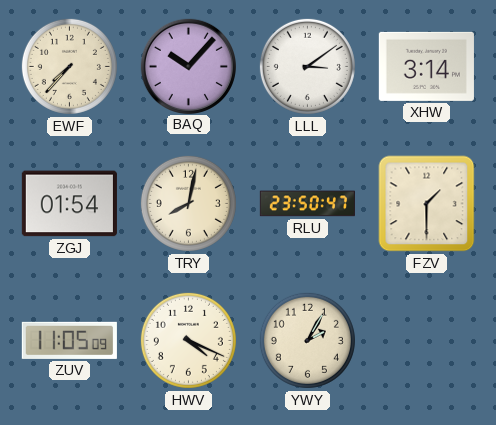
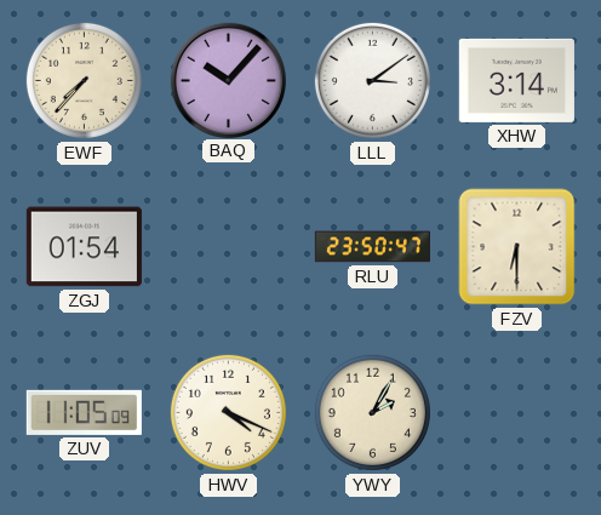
TRY: 8:02 -> none (188, 203)
FZV: 1:30 -> 6:30 (517, 247)
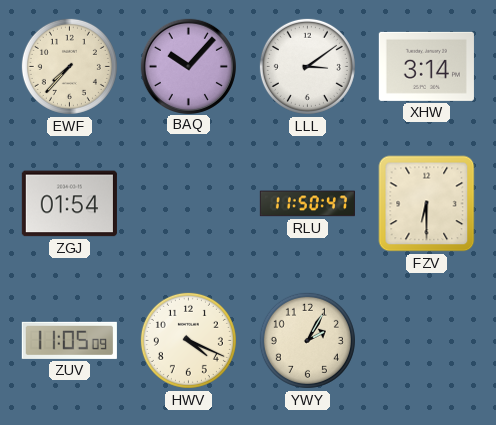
RLU: 23:50 -> 11:50 (307, 204)
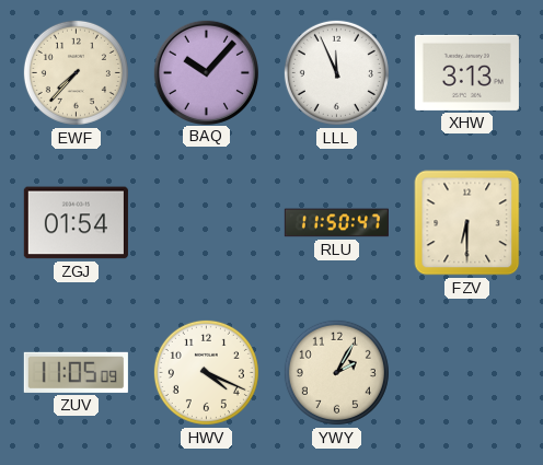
LLL: 3:09 -> 11:56 (336, 72)
XHW: 3:14 -> 3:13 (466, 72)
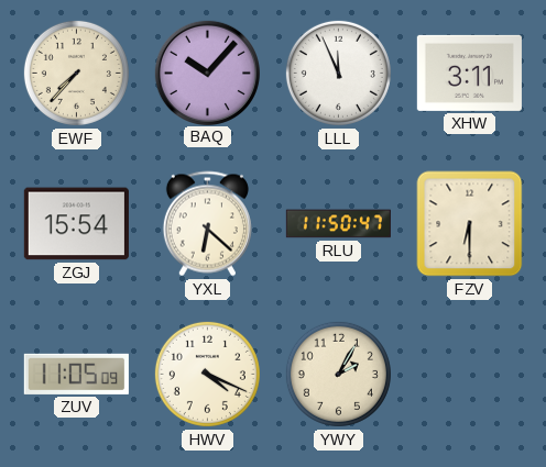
XHW: 3:13 -> 3:11 (469, 73)
ZGJ: 01:54 -> 15:54 (76, 224)
YXL: none -> 6:22 (207, 224)
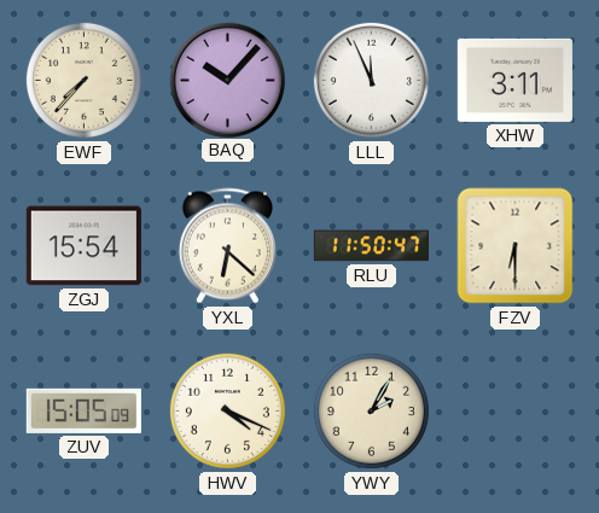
ZUV: 11:05 -> 15:05 (83, 410)
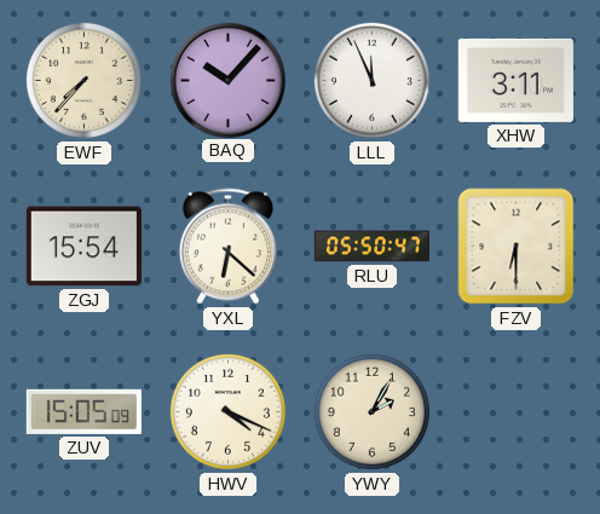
RLU: 11:50 -> 05:50 (371, 247)
